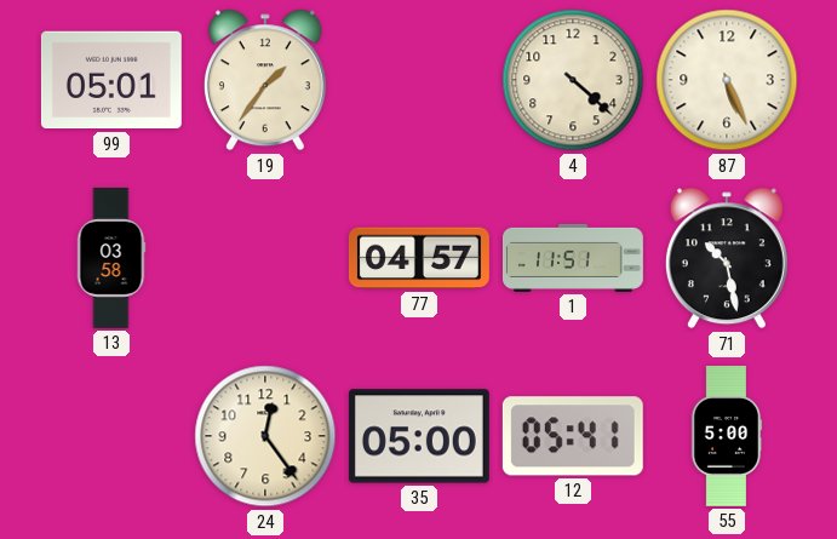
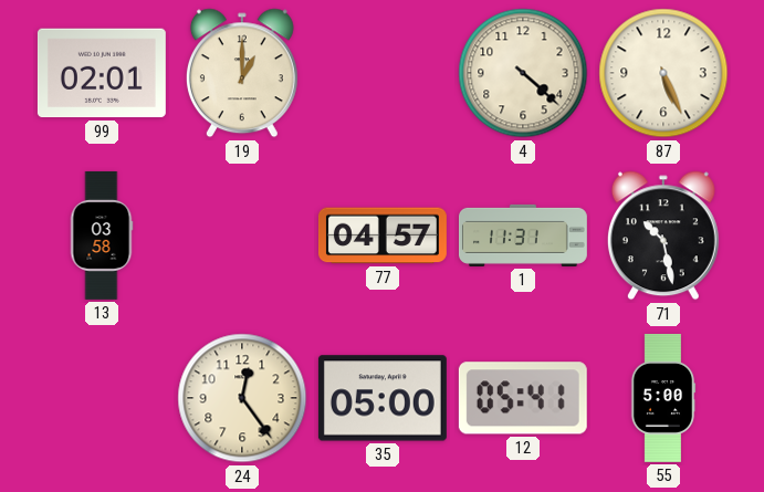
99: 05:01 -> 02:01 (102, 73)
19: 1:36 -> 1:00 (242, 73)
1: 11:51 -> 11:31 (524, 235)
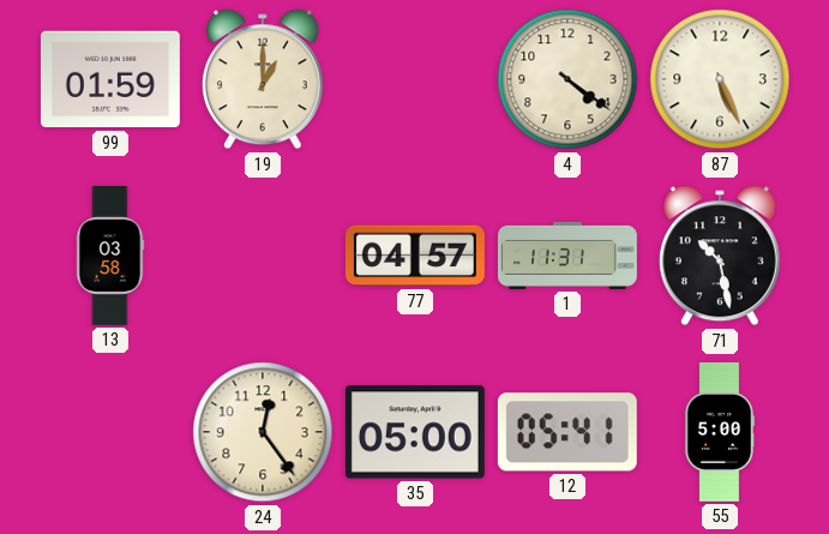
99: 02:01 -> 01:59 (110, 79)
4: 4:22 -> 4:21 (567, 79)
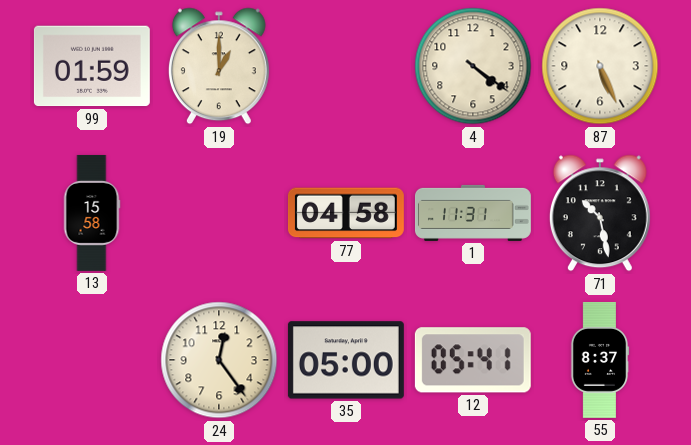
13: 03:58 -> 15:58 (92, 213)
77: 04:57 -> 04:58 (346, 213)
55: 5:00 -> 8:37 (600, 360)
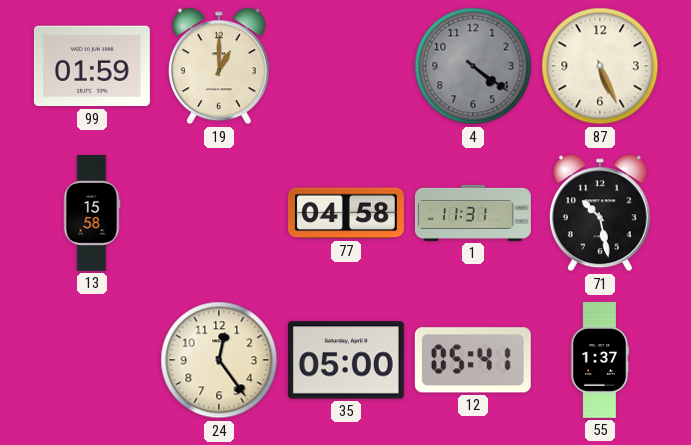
4 dial: cream -> grey (473, 66)
55: 8:37 -> 1:37 (600, 360)
